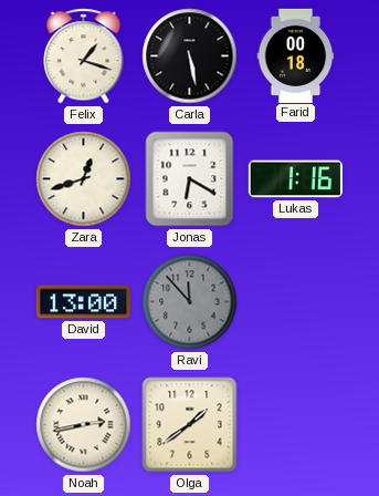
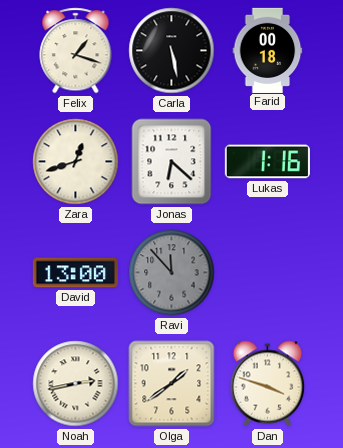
Jonas: 6:20 -> 6:22 (172, 162)
Dan: none -> 3:48 (268, 384)
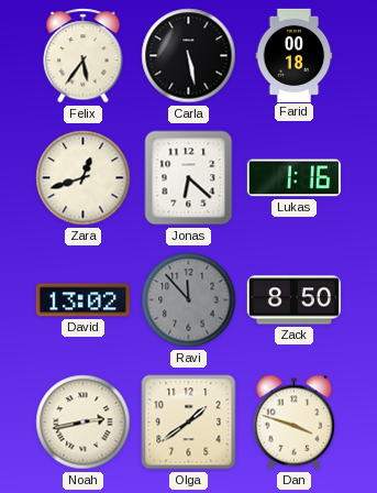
Felix: 1:18 -> 5:36 (84, 56)
David: 13:00 -> 13:02 (82, 300)
Zack: none -> 8:50 (293, 300)
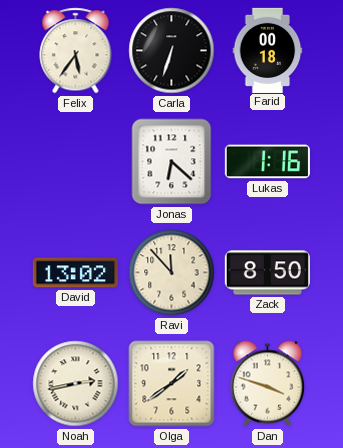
Carla: 5:28 -> 6:33 (172, 51)
Zara: 12:42 -> none (84, 178)
Ravi dial: grey -> cream (172, 273)
